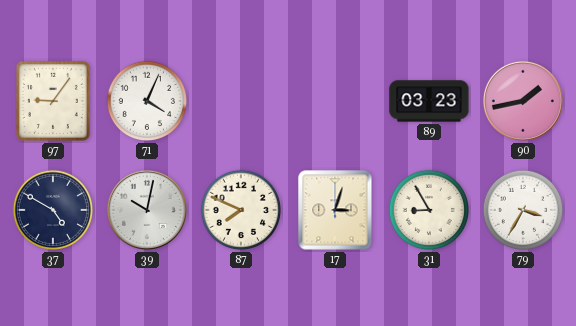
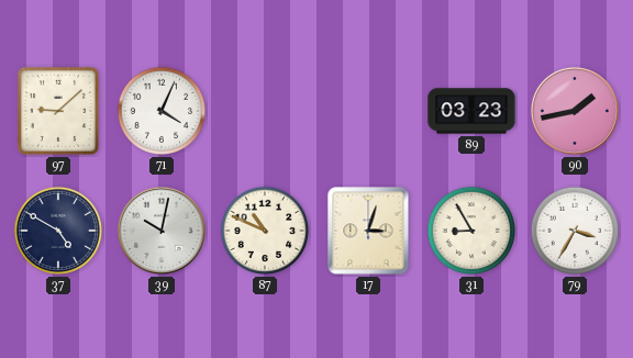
97: 9:06 -> 9:08 (58, 111)
87: 7:49 -> 10:49 (265, 231)
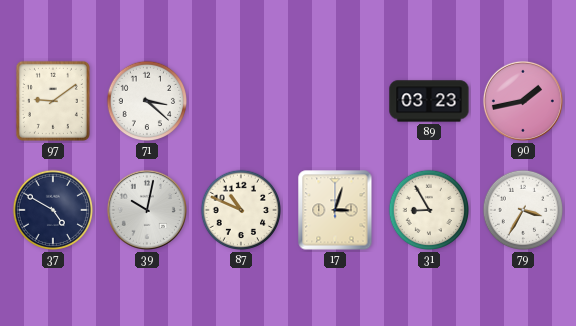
97: 9:08 -> 9:09 (53, 101)
71: 4:04 -> 3:22 (147, 101)
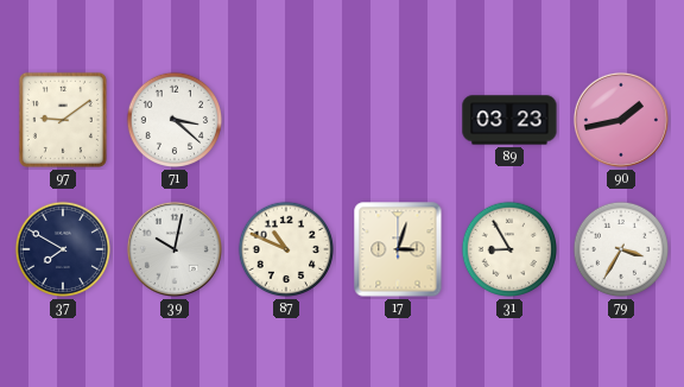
37: 4:50 -> 7:50 (63, 249)
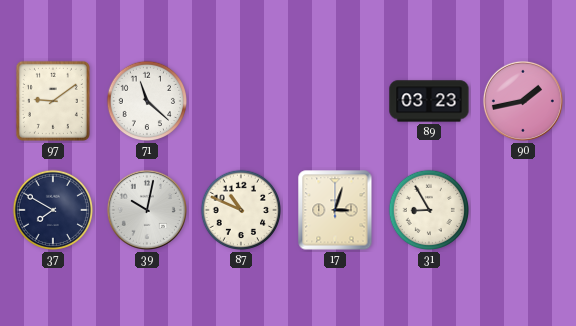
71: 3:22 -> 11:22 (147, 101)
79: 3:35 -> none (621, 249)
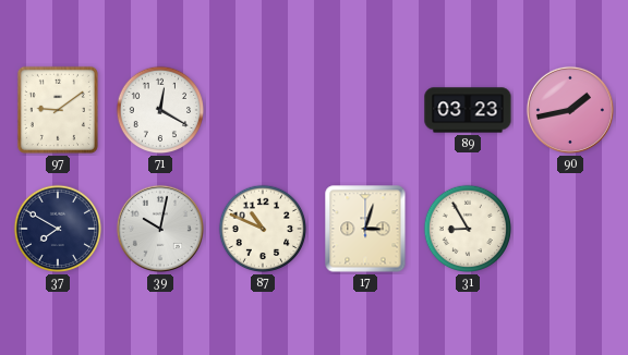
71: 11:22 -> 12:20 (160, 110)
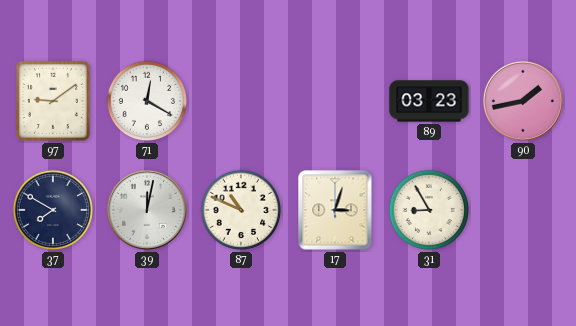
39: 10:02 -> 12:02 (147, 210)
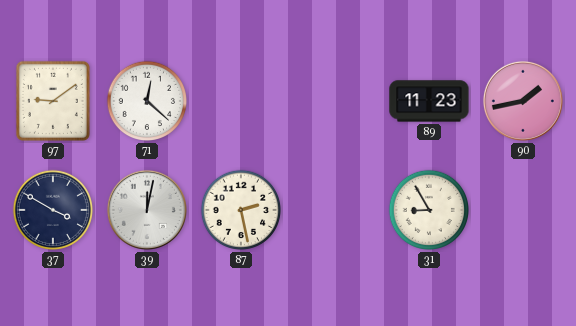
71: 12:20 -> 12:22 (147, 101)
89: 03:23 -> 11:23 (429, 101)
37: 7:50 -> 3:50 (53, 210)
87: 10:49 -> 2:28 (241, 210)
17: 3:03 -> none (335, 210)
